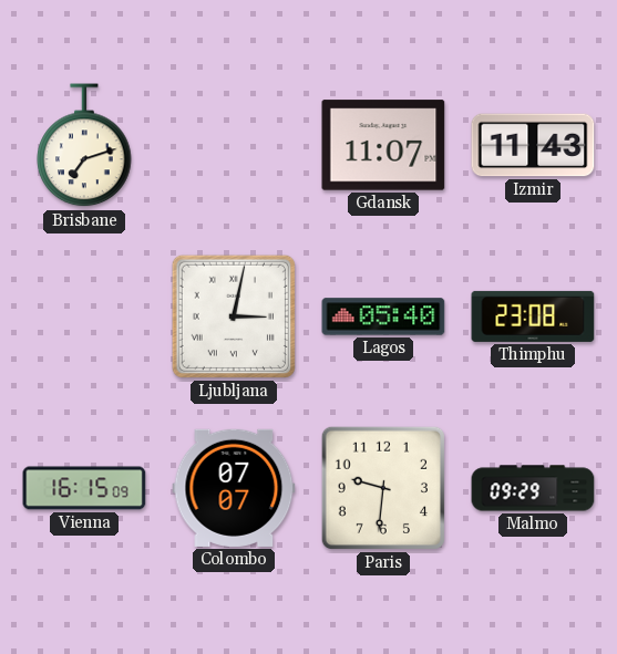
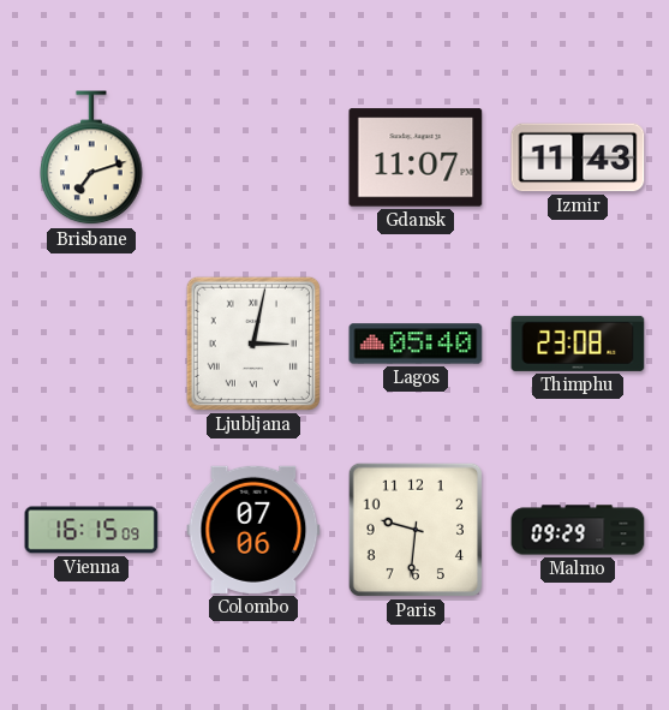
Colombo: 07:07 -> 07:06 (253, 530)
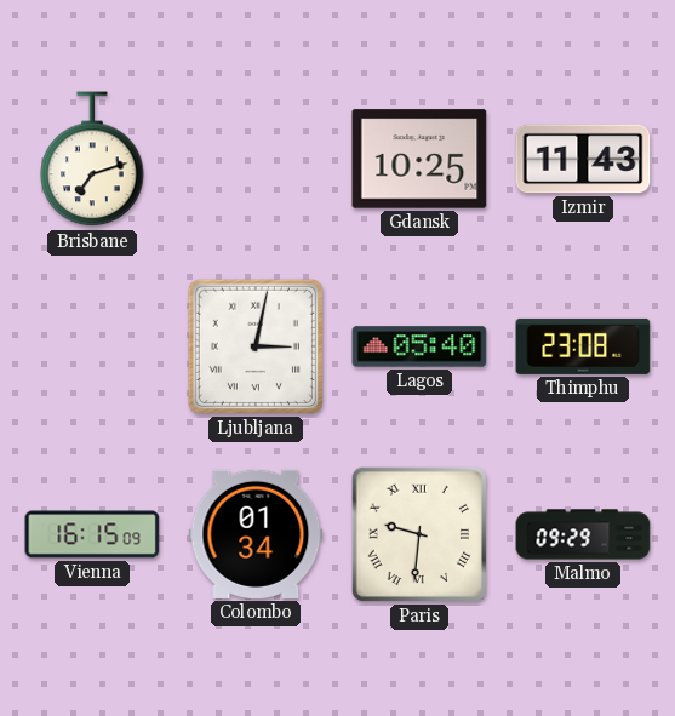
Gdansk: 11:07 -> 10:25 (419, 159)
Colombo: 07:06 -> 01:34 (256, 534)
Paris numerals: Arabic -> Roman (419, 534)
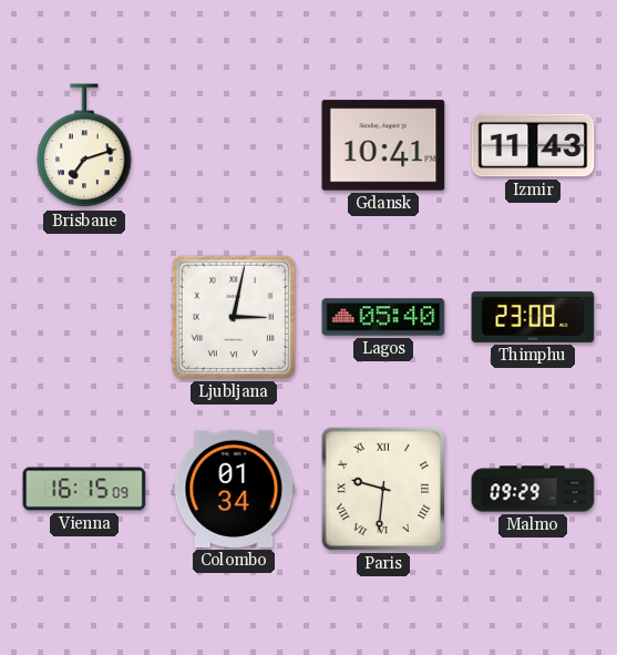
Gdansk: 10:25 -> 10:41 (383, 145)
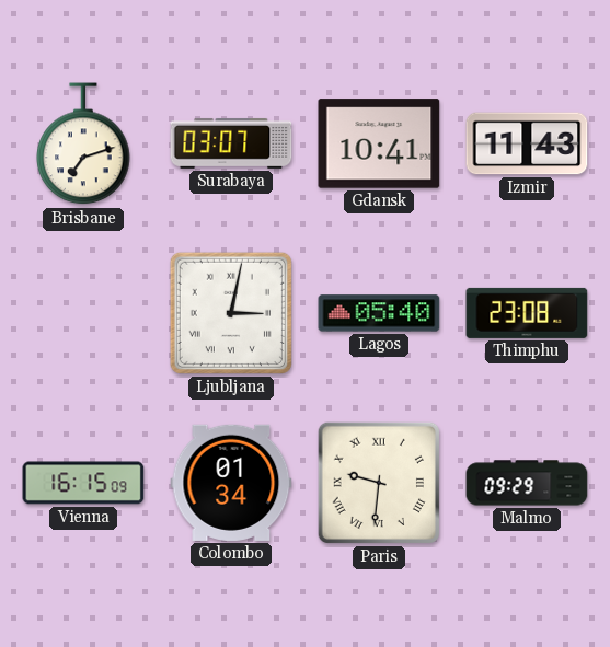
Surabaya: none -> 03:07 (231, 143)
